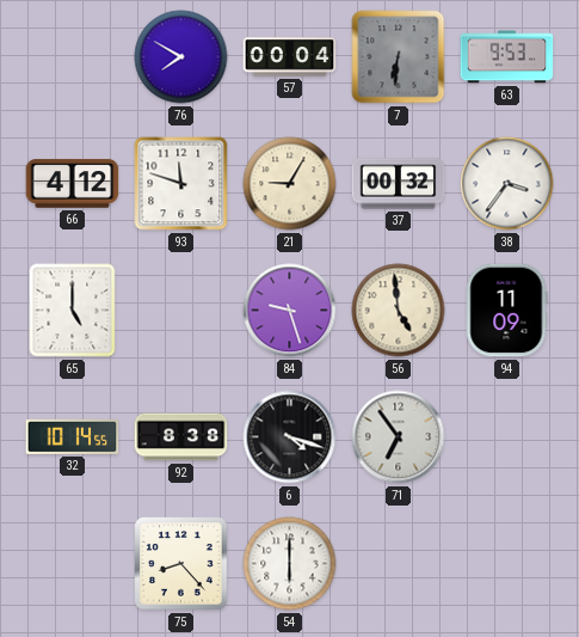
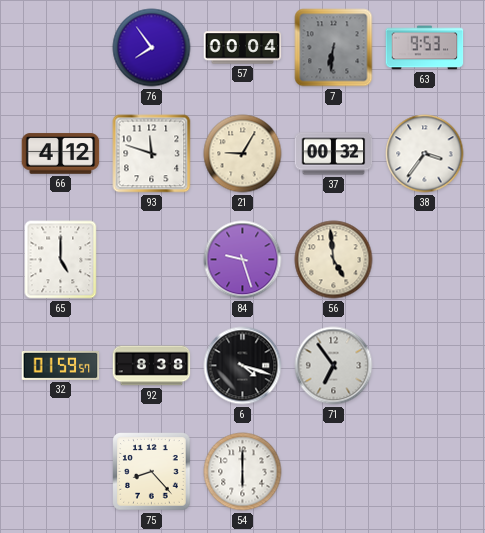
76: 7:50 -> 7:54 (152, 48)
94: 11:09 -> none (506, 311)
32: 10:14 -> 01:59 (61, 365)
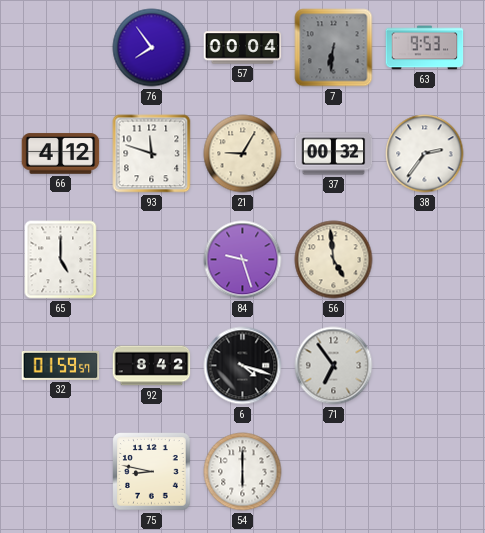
38: 3:36 -> 2:36 (425, 154)
92: 8:38 -> 8:42 (152, 366)
75: 8:23 -> 8:47 (152, 472)
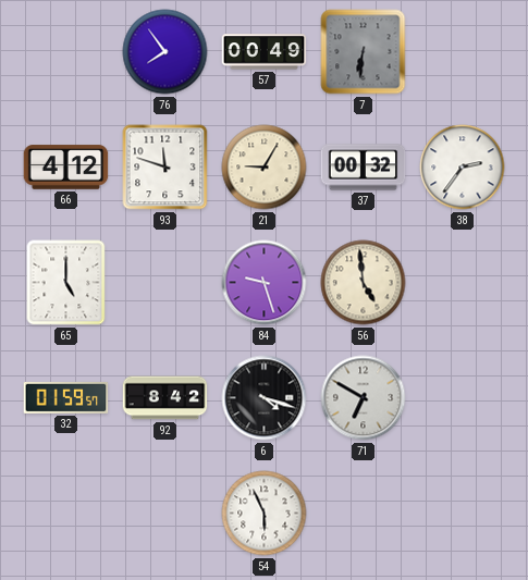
57: 00:04 -> 00:49 (265, 52)
63: 9:53 -> none (425, 48)
71: 6:54 -> 6:50 (364, 398)
75: 8:47 -> none (152, 472)
54: 6:00 -> 5:56 (265, 514)
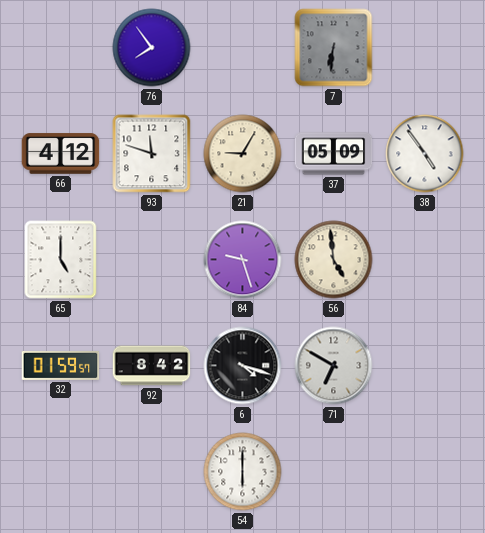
57: 00:49 -> none (265, 52)
37: 00:32 -> 05:09 (334, 154)
38: 2:36 -> 4:54 (425, 154)
54: 5:56 -> 6:00 (243, 472)
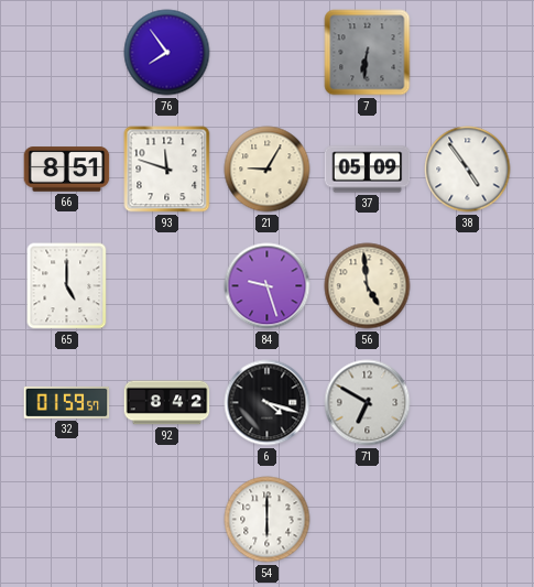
66: 4:12 -> 8:51 (67, 170)
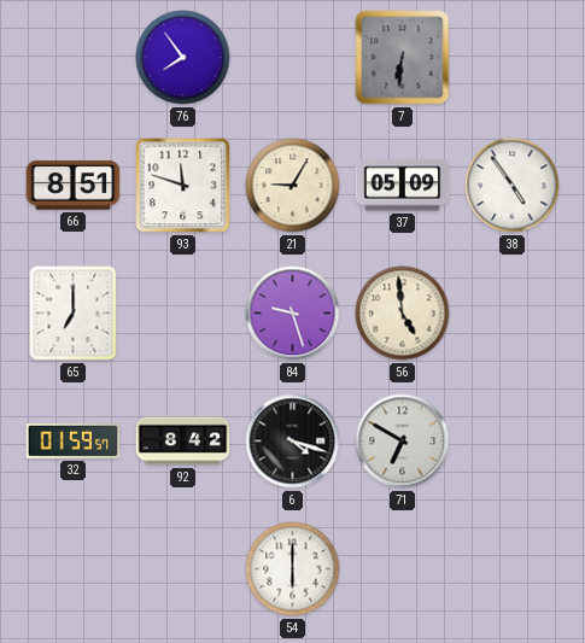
65: 5:00 -> 7:00 (74, 314)
